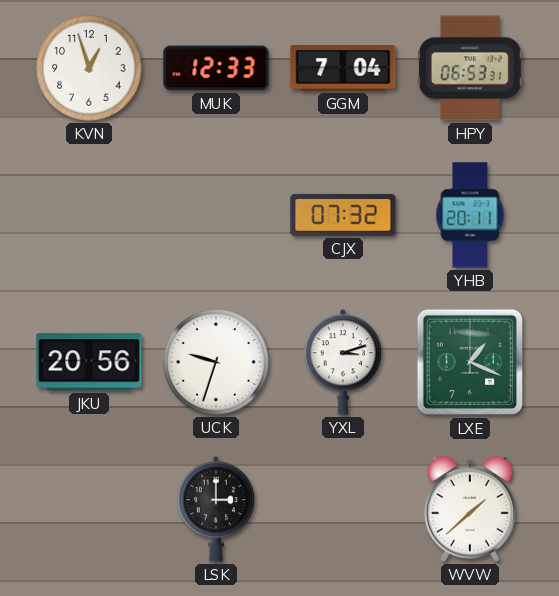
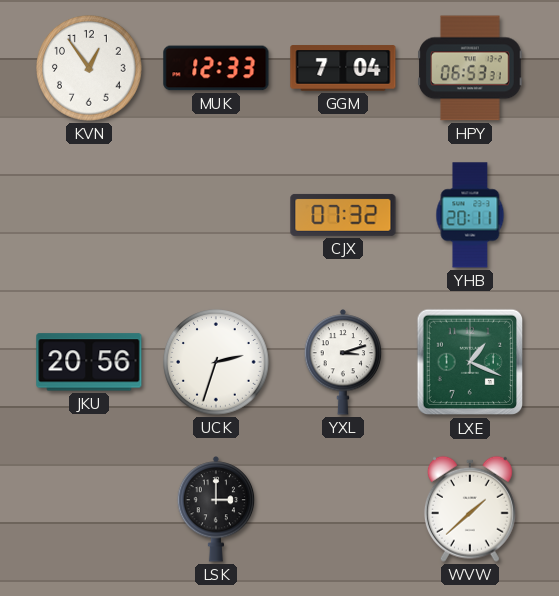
KVN: 12:57 -> 12:54 (89, 68)
UCK: 9:33 -> 2:33 (216, 362)
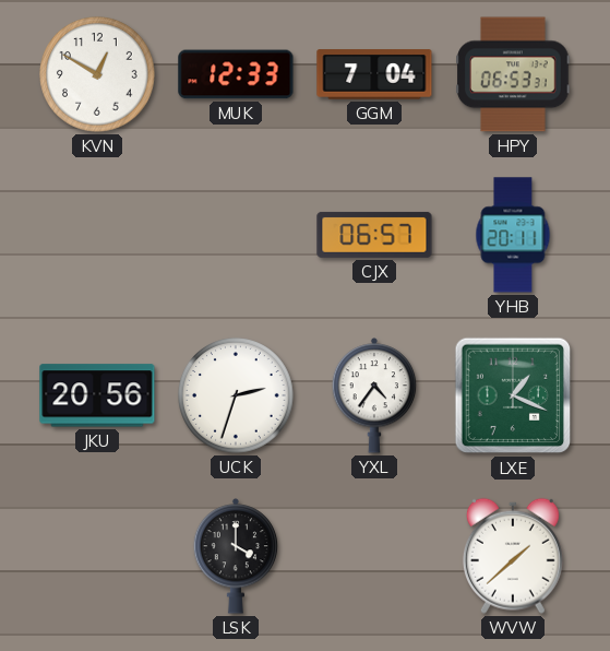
KVN: 12:54 -> 12:50 (97, 74)
CJX: 07:32 -> 06:57 (374, 235)
YXL: 3:12 -> 4:36 (374, 395)
LSK: 3:00 -> 4:00 (236, 556)
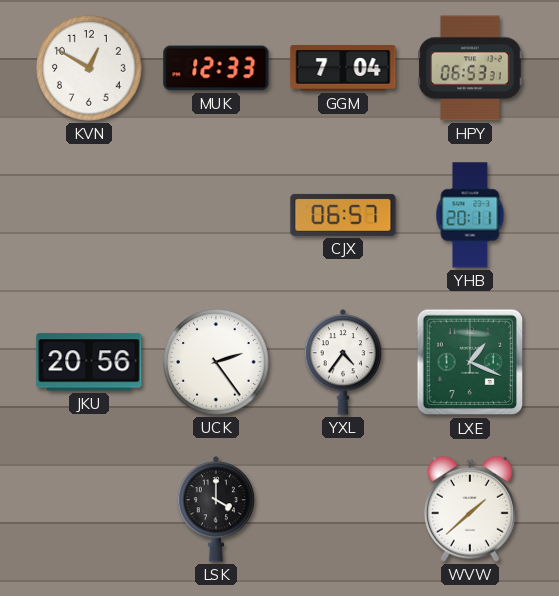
UCK: 2:33 -> 2:24 (216, 362)
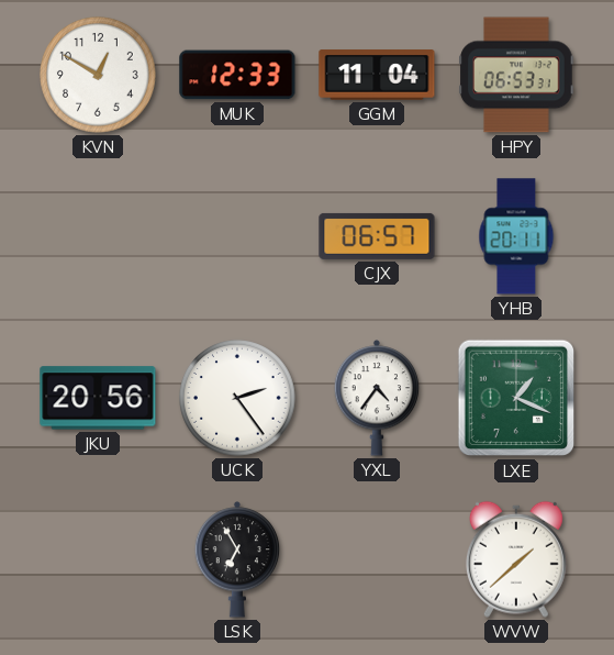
GGM: 7:04 -> 11:04 (377, 75)
LSK: 4:00 -> 6:55 (237, 559)
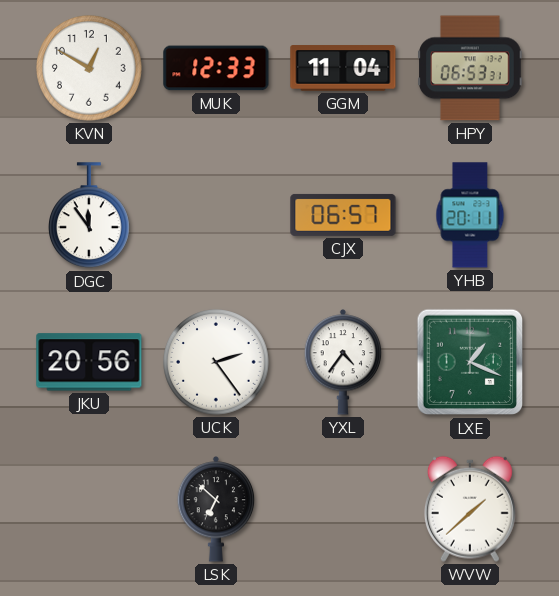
DGC: none -> 11:54 (90, 216)
LSK: 6:55 -> 6:52 (216, 509)
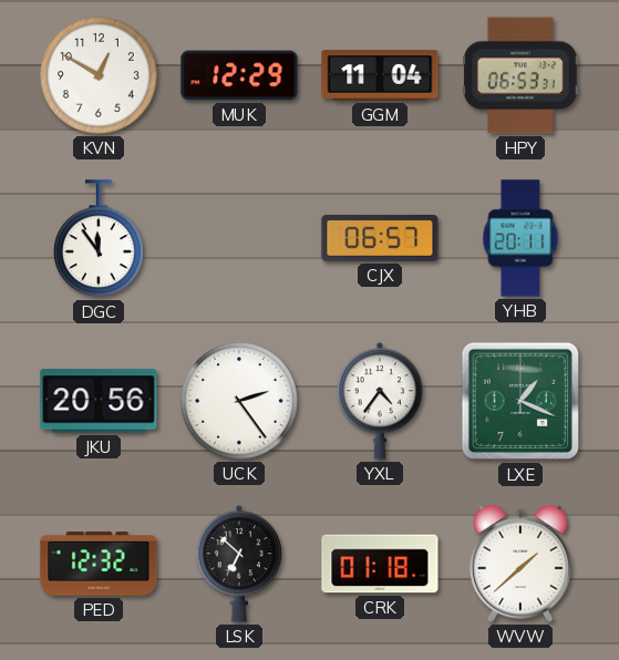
MUK: 12:33 -> 12:29 (239, 75)
PED: none -> 12:32 (99, 564)
CRK: none -> 01:18 (380, 564)
